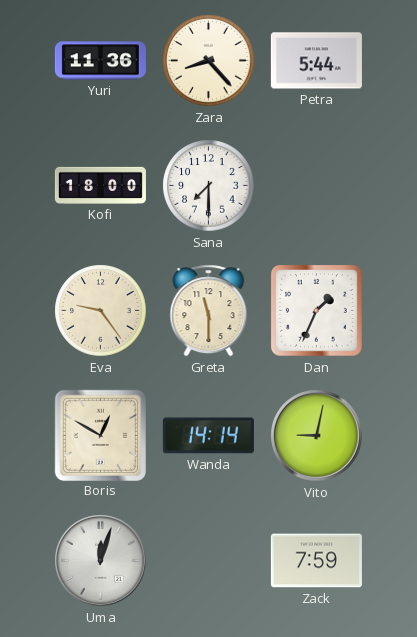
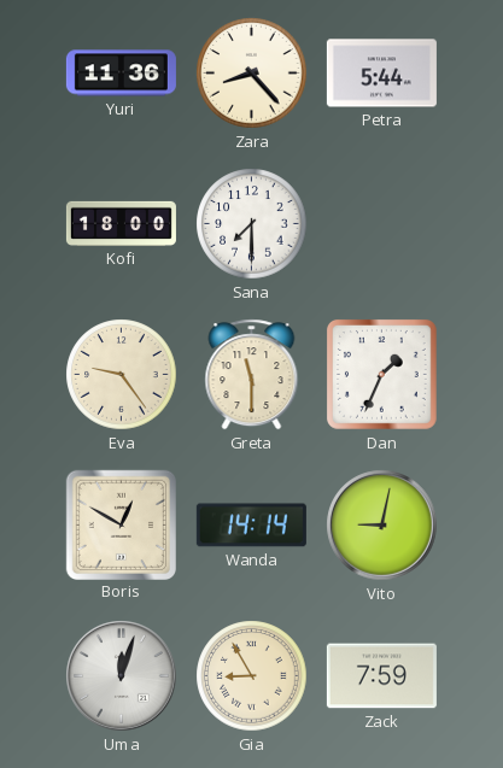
Gia: none -> 8:55 (252, 676)
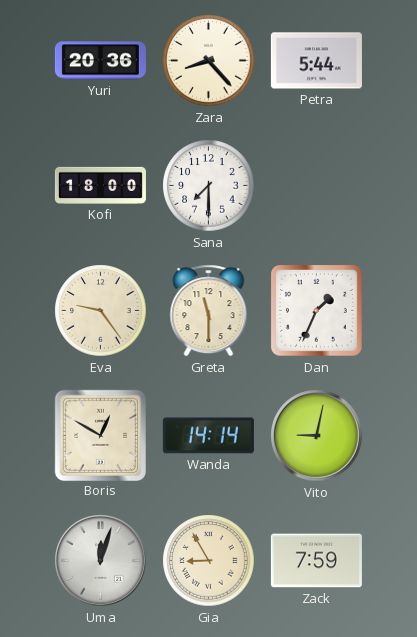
Yuri: 11:36 -> 20:36 (100, 61)
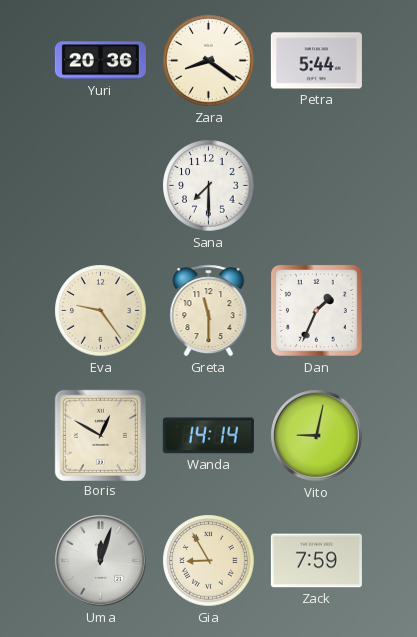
Zara: 8:23 -> 8:21 (209, 61)
Kofi: 18:00 -> none (100, 185)
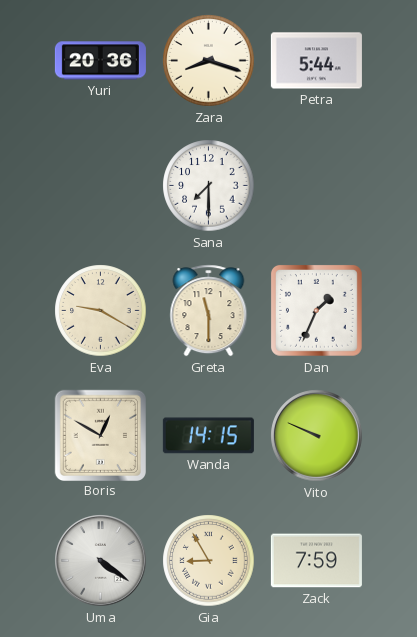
Zara: 8:21 -> 8:18 (209, 61)
Eva: 9:24 -> 9:20 (101, 311)
Wanda: 14:14 -> 14:15 (208, 436)
Vito: 9:02 -> 9:49 (317, 436)
Uma: 12:03 -> 4:21 (101, 561)
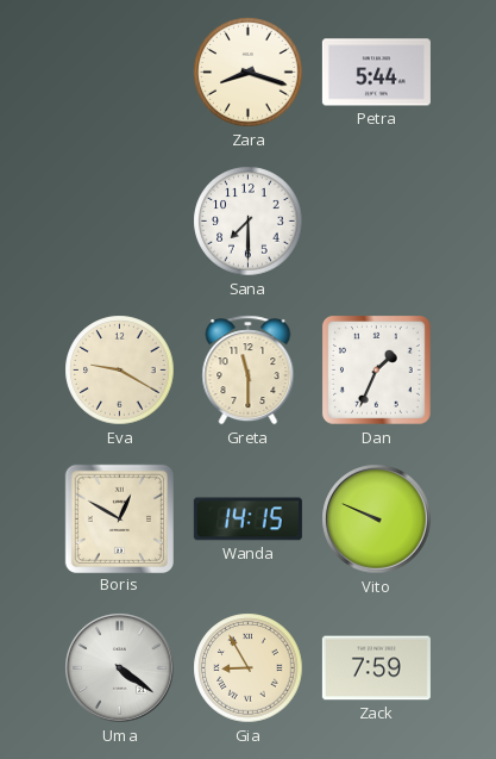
Yuri: 20:36 -> none (100, 61)
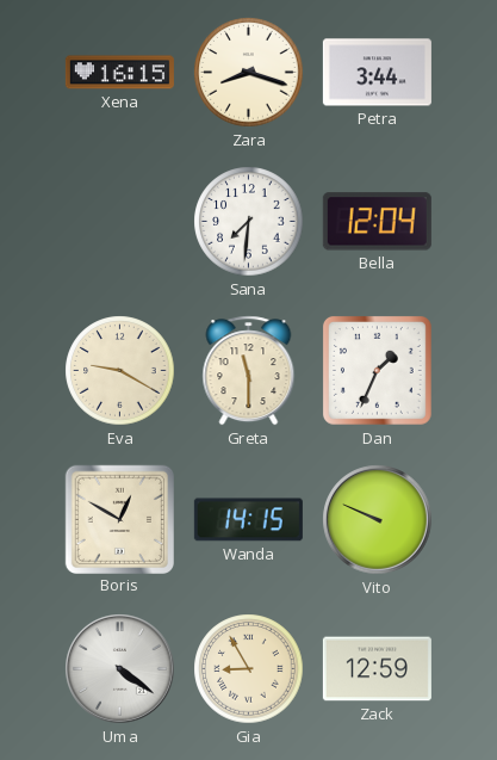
Xena: none -> 16:15 (119, 73)
Petra: 5:44 -> 3:44 (377, 73)
Sana: 7:30 -> 7:31 (249, 222)
Bella: none -> 12:04 (377, 222)
Zack: 7:59 -> 12:59 (377, 669)
